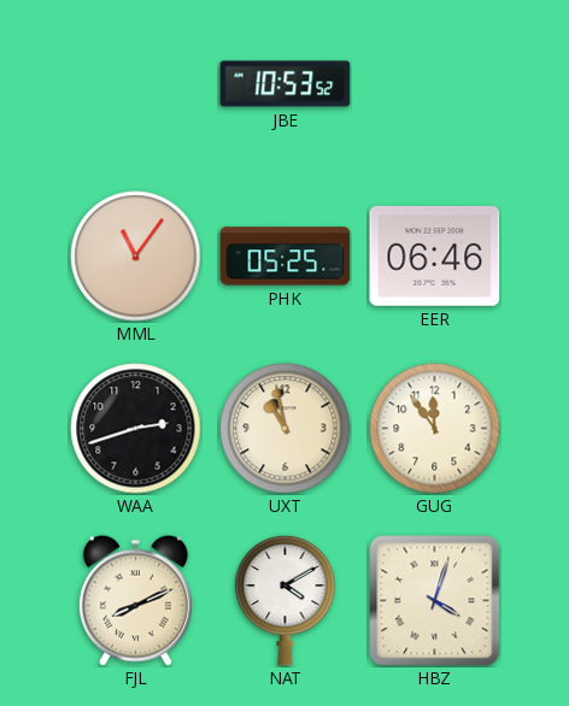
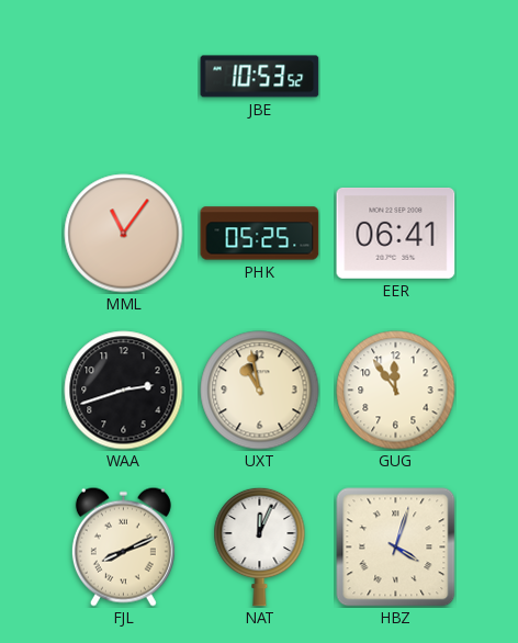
EER: 06:46 -> 06:41 (396, 233)
NAT: 4:10 -> 12:04 (260, 546)
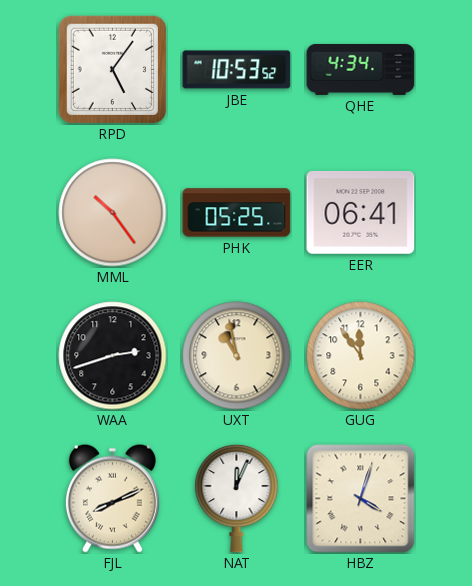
RPD: none -> 5:06 (112, 69)
QHE: none -> 4:34 (361, 69)
MML: 11:06 -> 10:24 (113, 213)
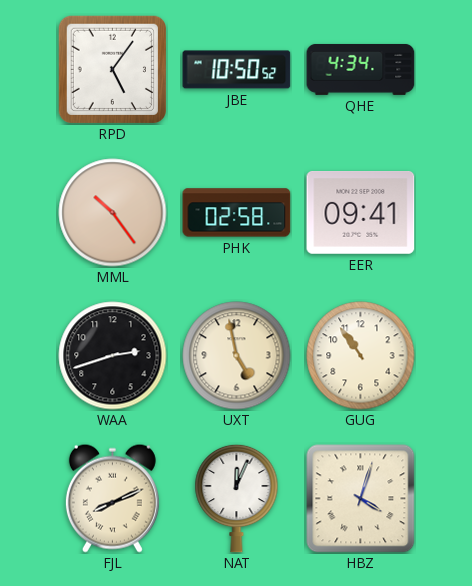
JBE: 10:53 -> 10:50 (237, 70)
PHK: 05:25 -> 02:58 (237, 213)
EER: 06:41 -> 09:41 (361, 212)
UXT: 10:58 -> 4:58 (237, 356)
GUG: 11:54 -> 10:54 (361, 356)
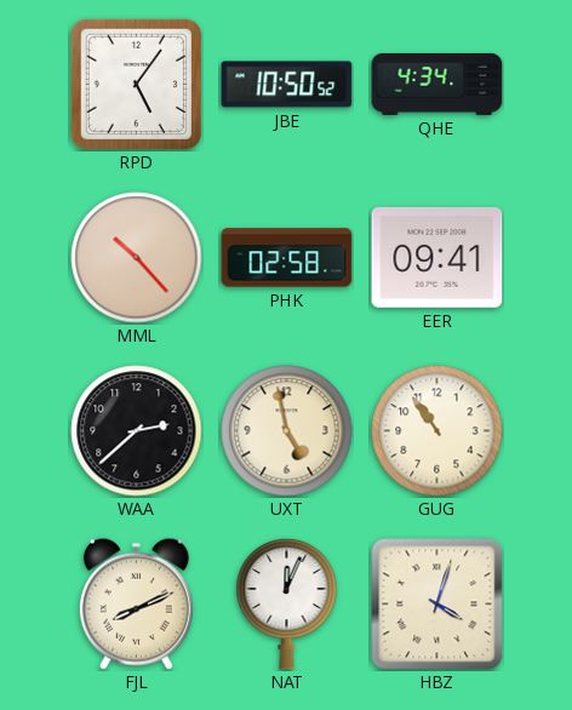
MML: 10:24 -> 10:23 (137, 258)
WAA: 2:42 -> 2:38 (137, 431)
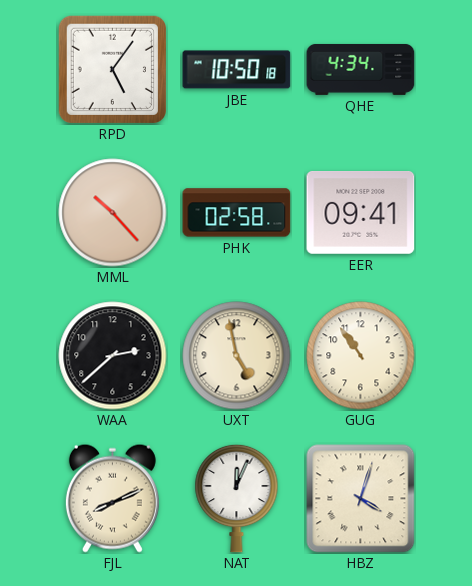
JBE: 10:50:52 -> 10:50:18 (237, 70)
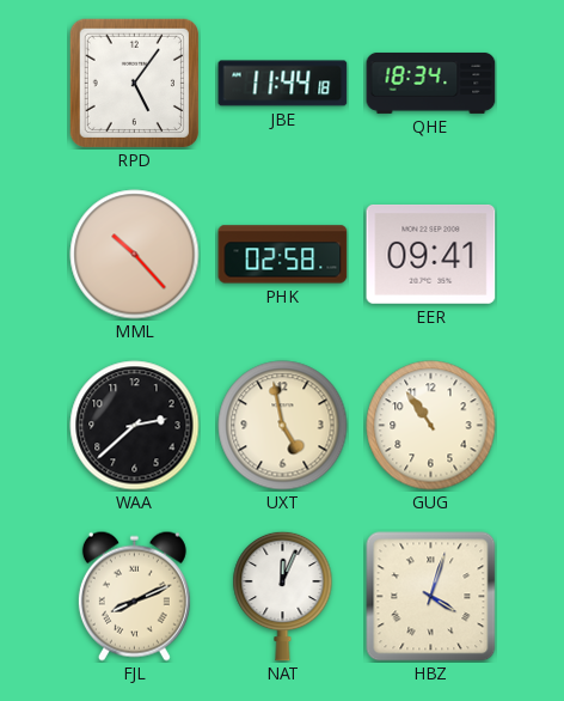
JBE: 10:50 -> 11:44 (283, 84)
QHE: 4:34 -> 18:34 (431, 83)
